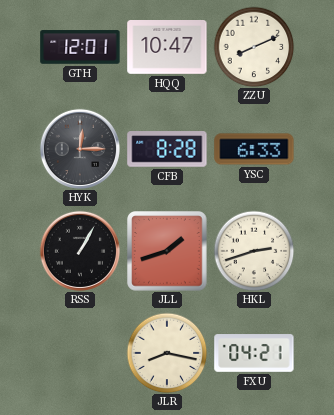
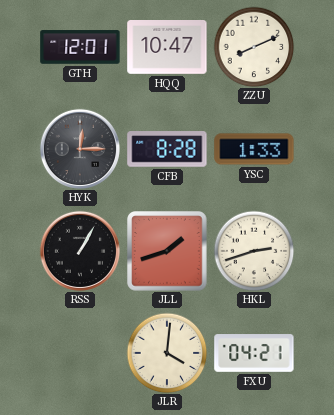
YSC: 6:33 -> 1:33 (254, 149)
JLR: 8:17 -> 4:01 (167, 353)
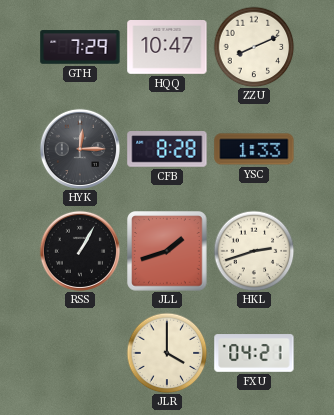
GTH: 12:01 -> 7:29 (80, 47)
JLR: 4:01 -> 4:00 (167, 353)
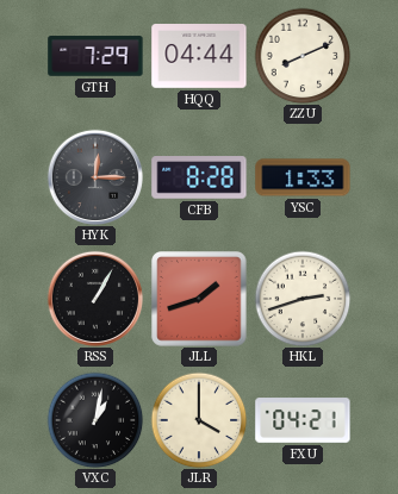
HQQ: 10:47 -> 04:44 (199, 57)
VXC: none -> 1:02 (95, 420)
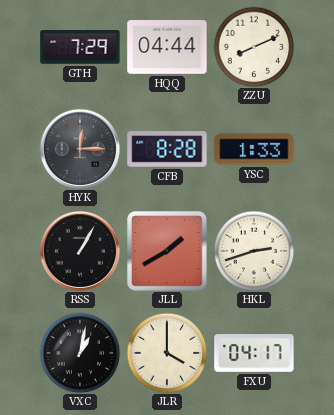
JLL: 1:42 -> 1:40 (167, 251)
FXU: 04:21 -> 04:17 (254, 353)
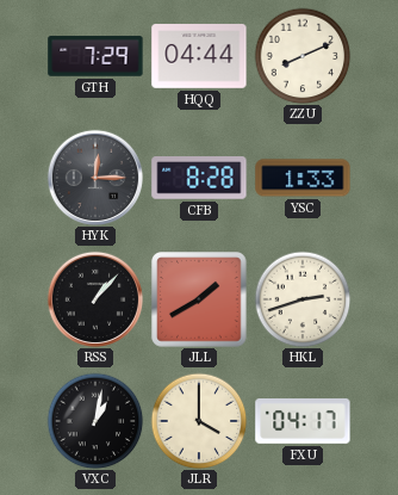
RSS: 1:05 -> 1:07 (94, 298)
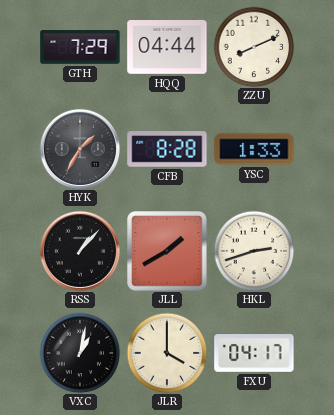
HYK: 12:15 -> 1:35 (79, 148)
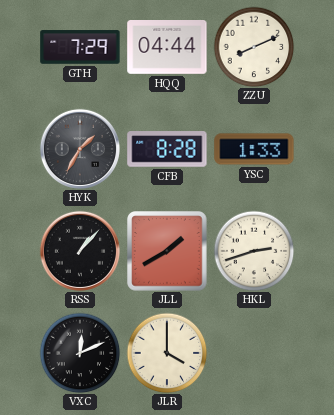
VXC: 1:02 -> 12:11 (80, 353)
FXU: 04:17 -> none (254, 353)
